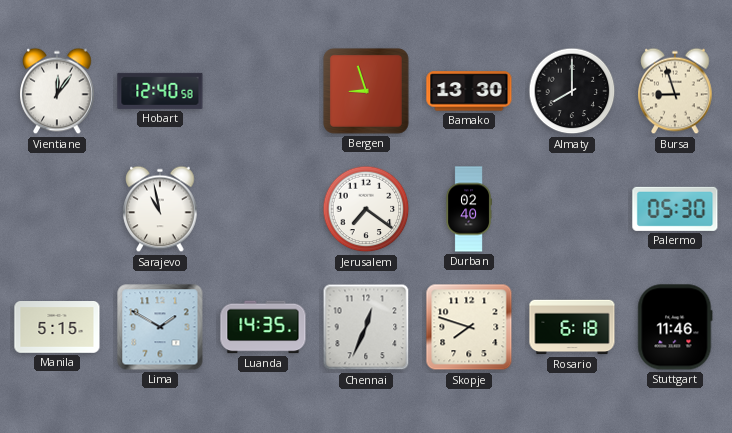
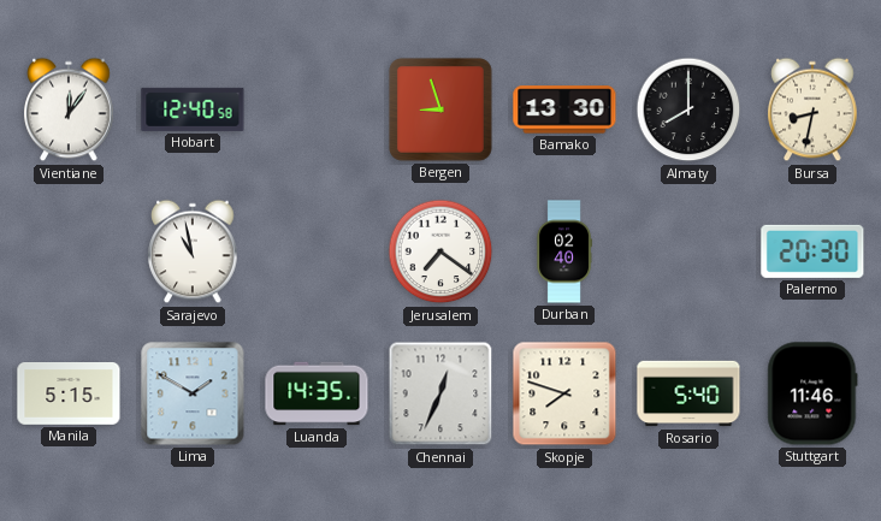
Bursa: 8:57 -> 8:32 (812, 109)
Palermo: 05:30 -> 20:30 (812, 251)
Rosario: 6:18 -> 5:40 (688, 393)
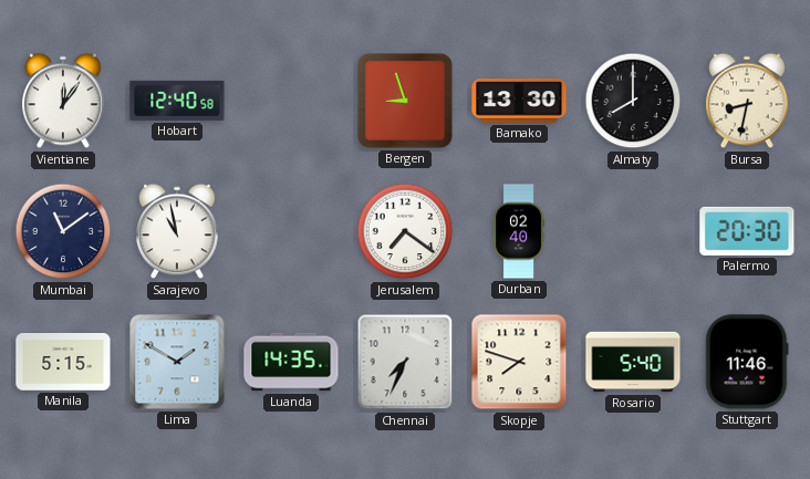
Mumbai: none -> 11:09 (63, 231)
Chennai: 12:34 -> 7:34 (405, 362)
